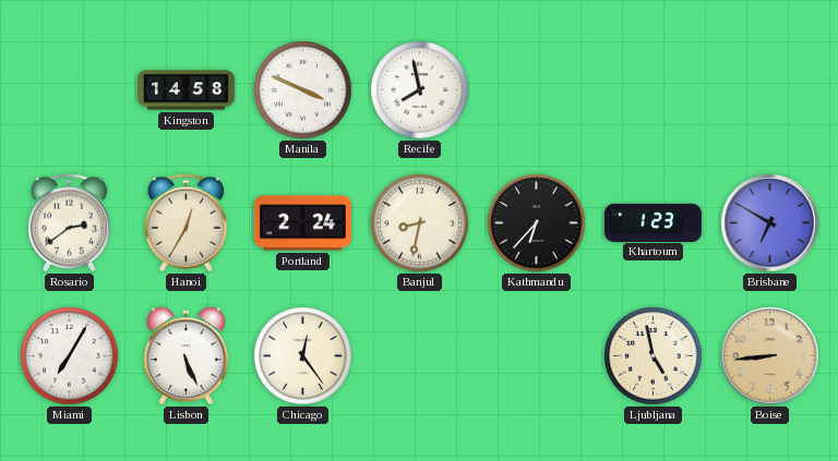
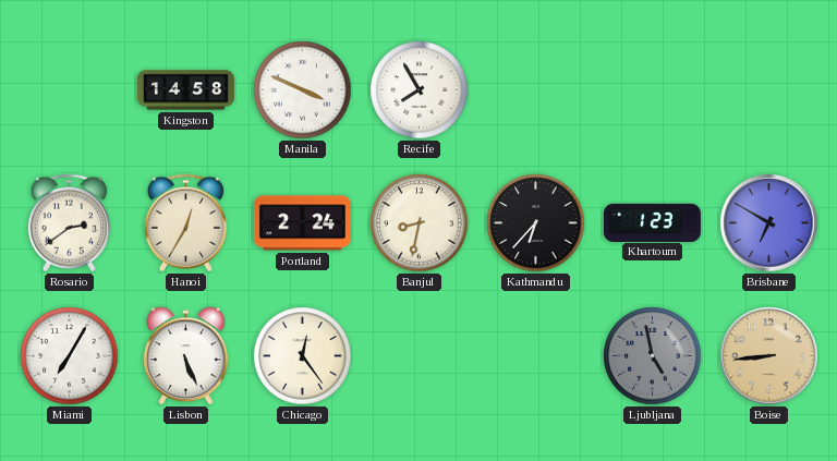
Recife: 7:58 -> 7:55 (420, 90)
Ljubljana dial: cream -> grey (653, 356)
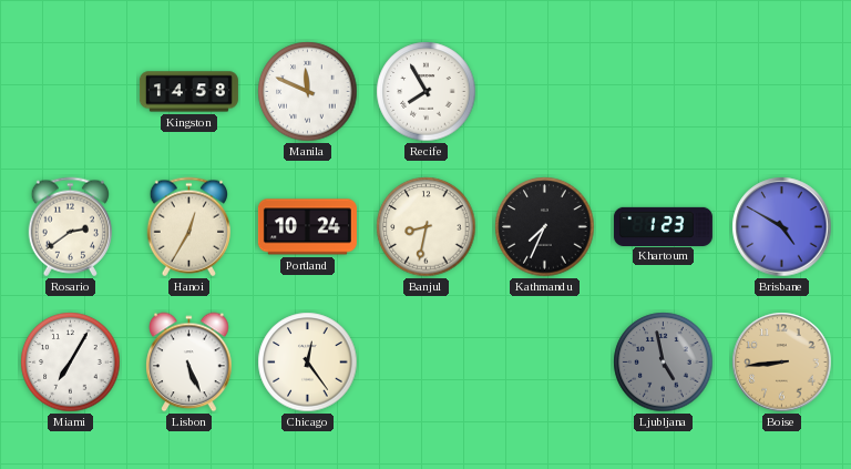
Manila: 3:49 -> 11:49 (308, 92)
Portland: 2:24 -> 10:24 (307, 227)
Kathmandu: 6:37 -> 7:34 (545, 227)
Brisbane: 6:50 -> 4:50 (782, 227)
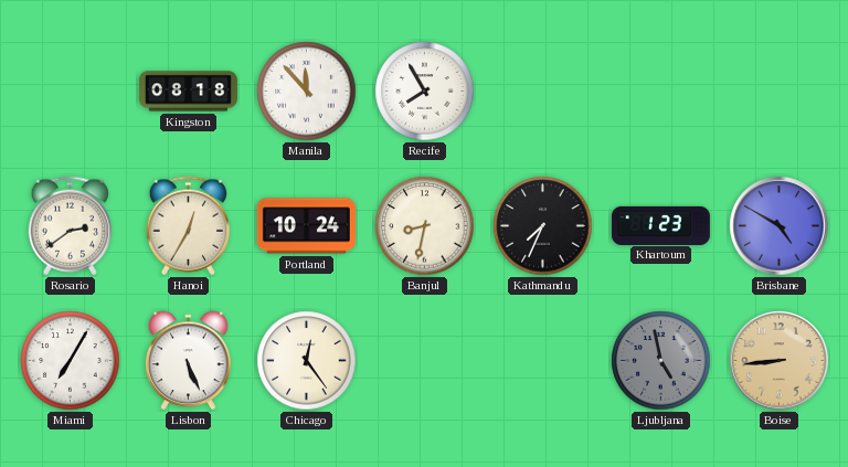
Kingston: 14:58 -> 08:18 (188, 92)
Manila: 11:49 -> 11:53 (307, 92)
